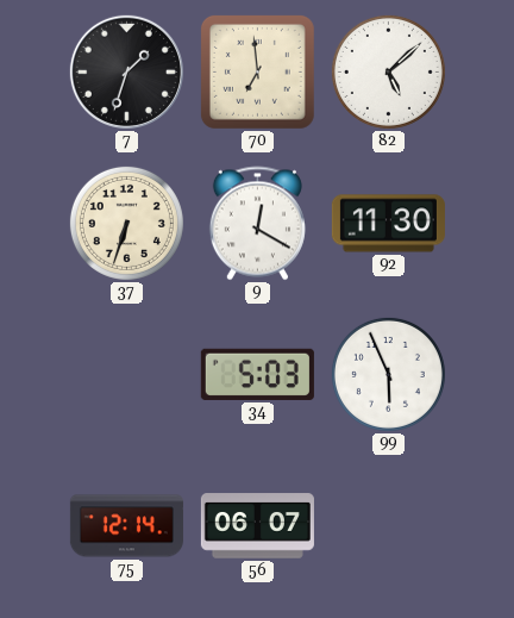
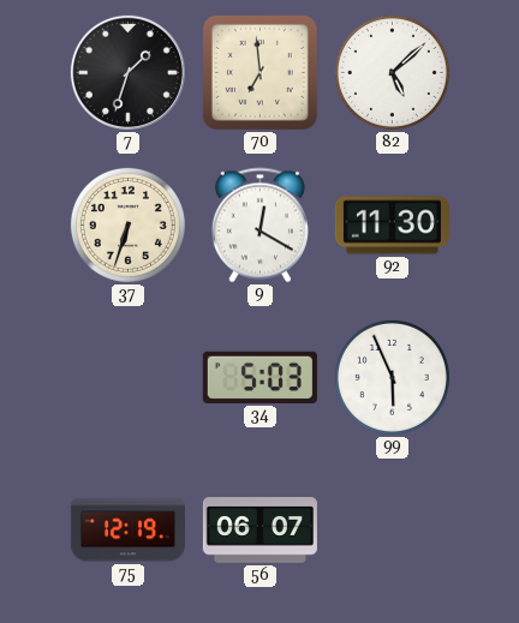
75: 12:14 -> 12:19 (127, 531)
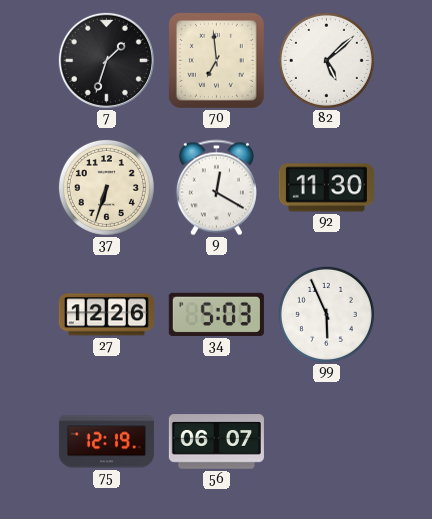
27: none -> 12:26 (106, 315)
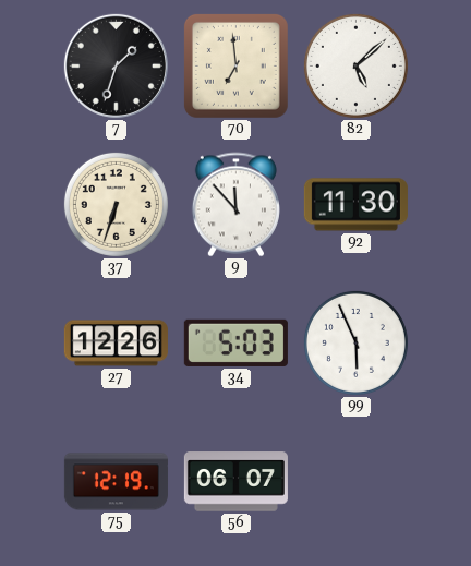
9: 12:20 -> 11:53 (235, 205)
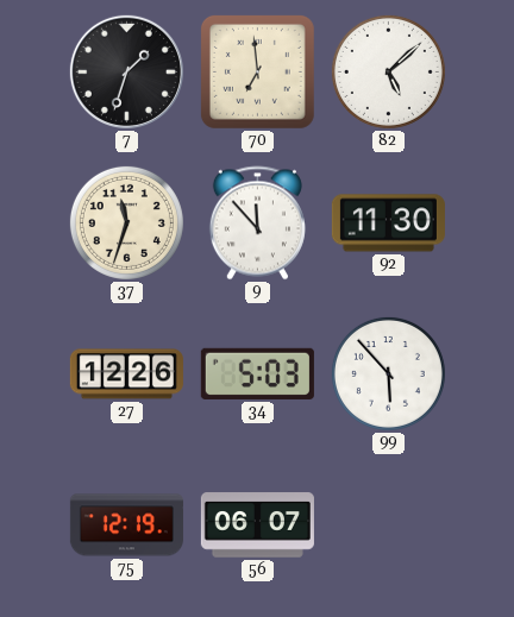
37: 6:33 -> 11:33 (126, 222)
99: 5:56 -> 5:53 (388, 373)
